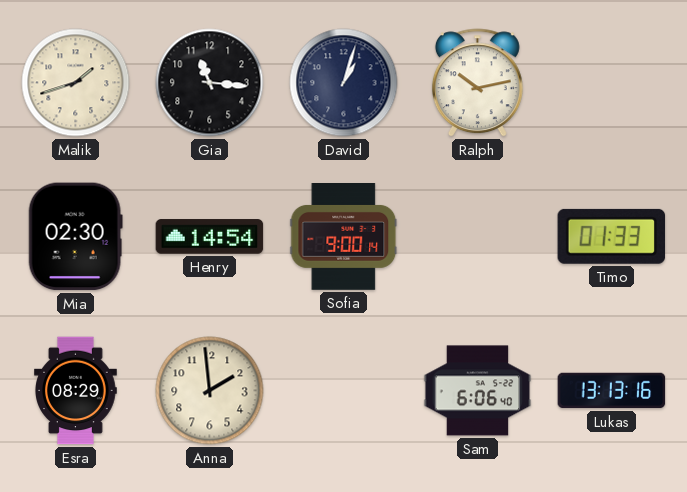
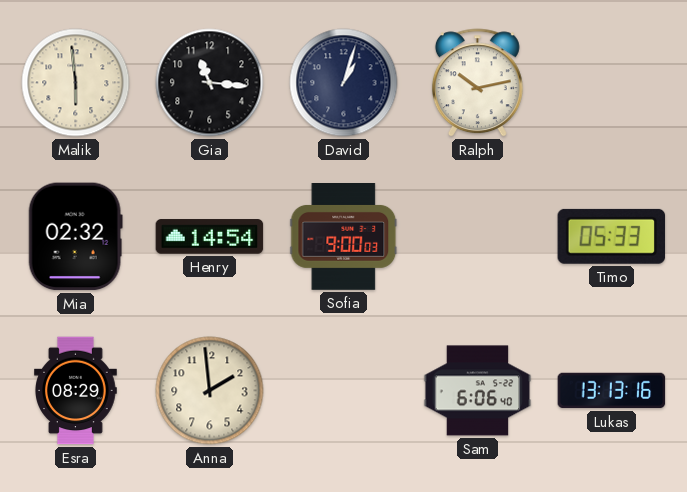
Malik: 1:42 -> 5:59 (76, 83)
Mia: 02:30 -> 02:32 (75, 237)
Sofia: 9:00:14 -> 9:00:03 (344, 237)
Timo: 01:33 -> 05:33 (612, 236)
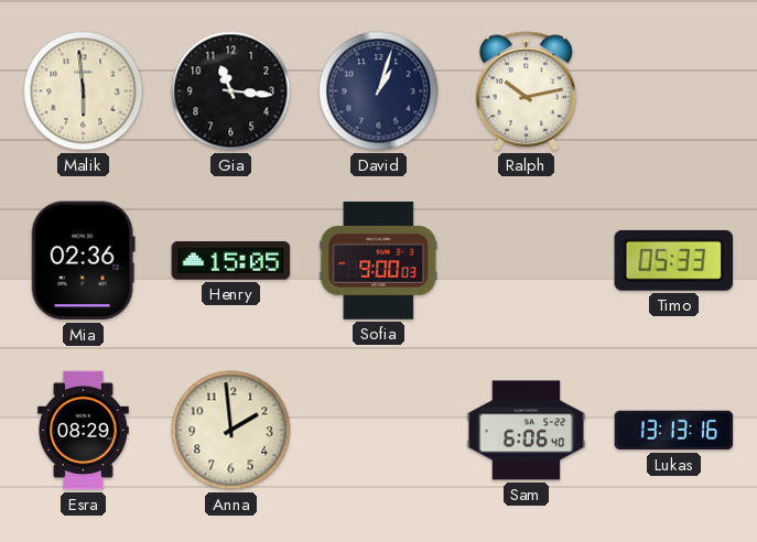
Mia: 02:32 -> 02:36 (83, 261)
Henry: 14:54 -> 15:05 (231, 261)
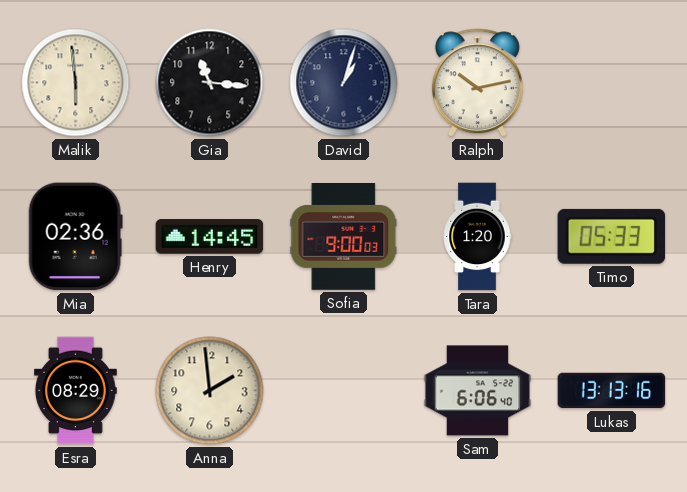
Henry: 15:05 -> 14:45 (210, 237)
Tara: none -> 1:20 (477, 237)
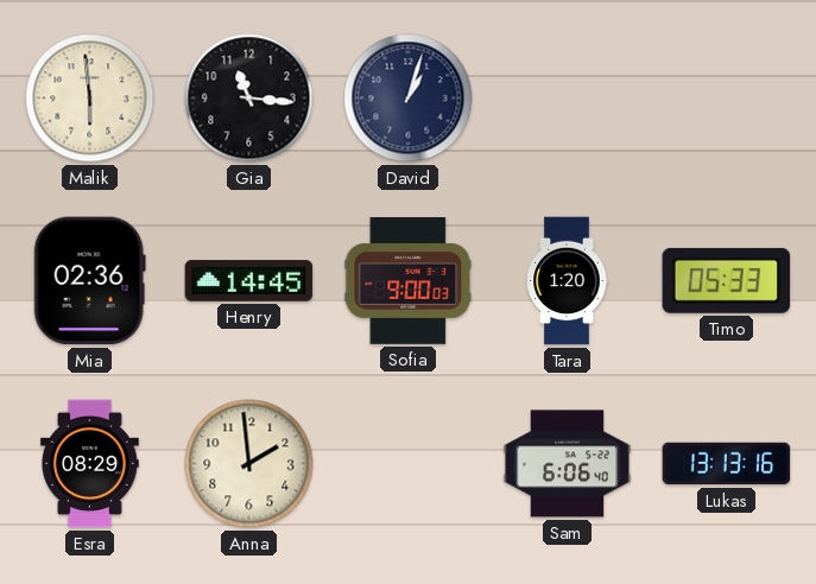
Ralph: 10:13 -> none (477, 83)
